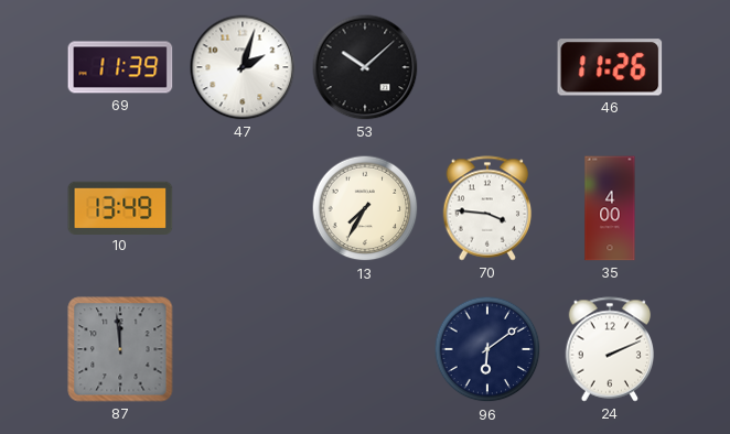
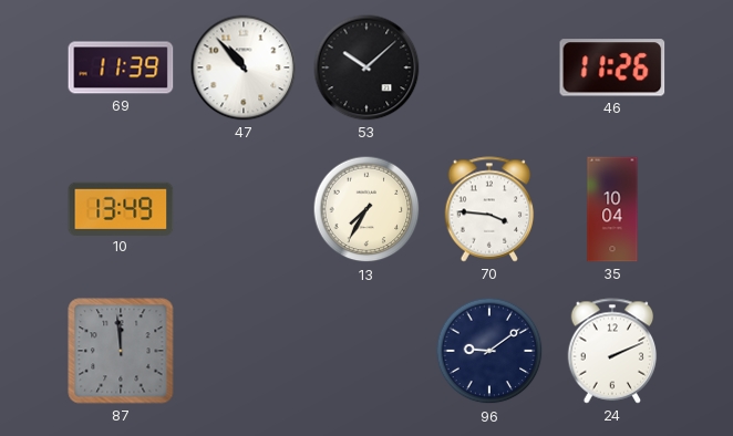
47: 2:03 -> 10:53 (244, 68)
35: 4:00 -> 10:04 (612, 209)
96: 6:09 -> 9:09 (489, 351)
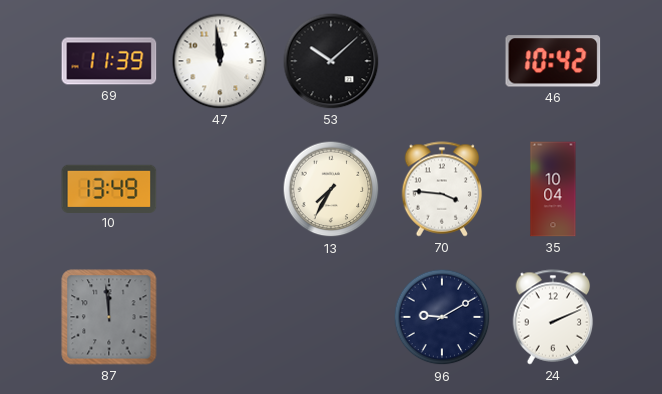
47: 10:53 -> 11:59 (220, 61)
46: 11:26 -> 10:42 (553, 61)
96: 9:09 -> 9:10 (442, 317)
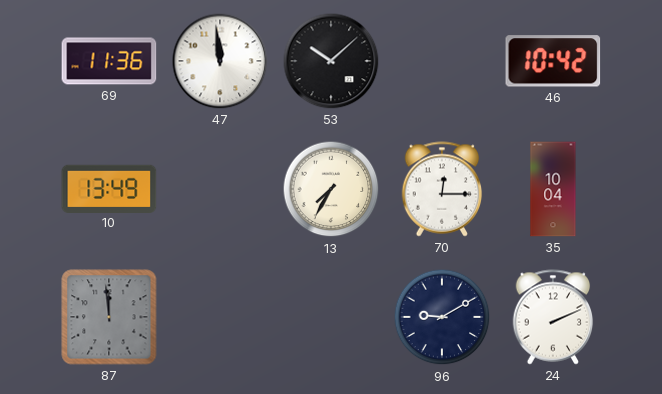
69: 11:39 -> 11:36 (109, 61)
70: 3:46 -> 12:15 (442, 189)
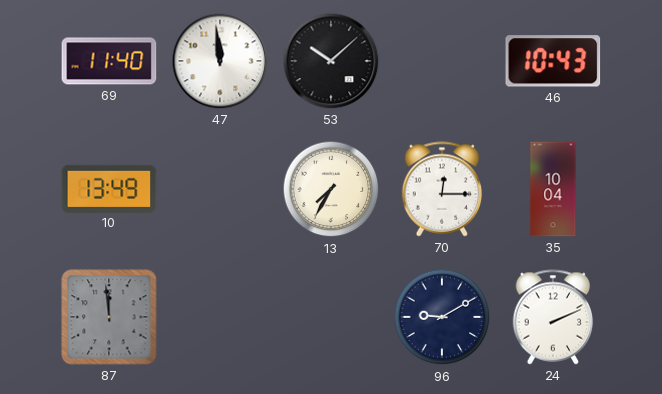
69: 11:36 -> 11:40 (109, 61)
46: 10:42 -> 10:43 (553, 61)
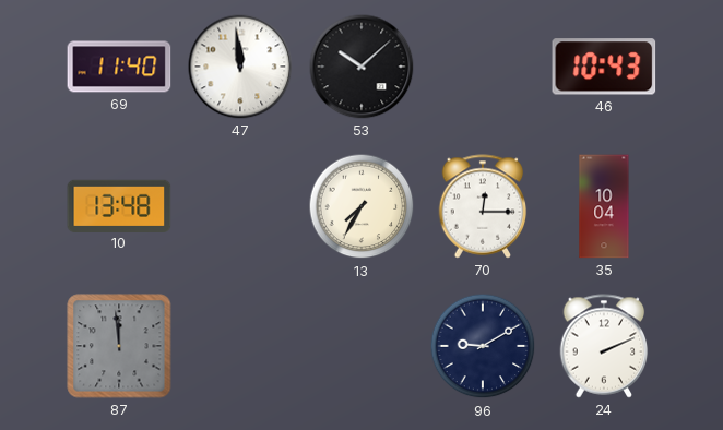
10: 13:49 -> 13:48 (119, 205)
